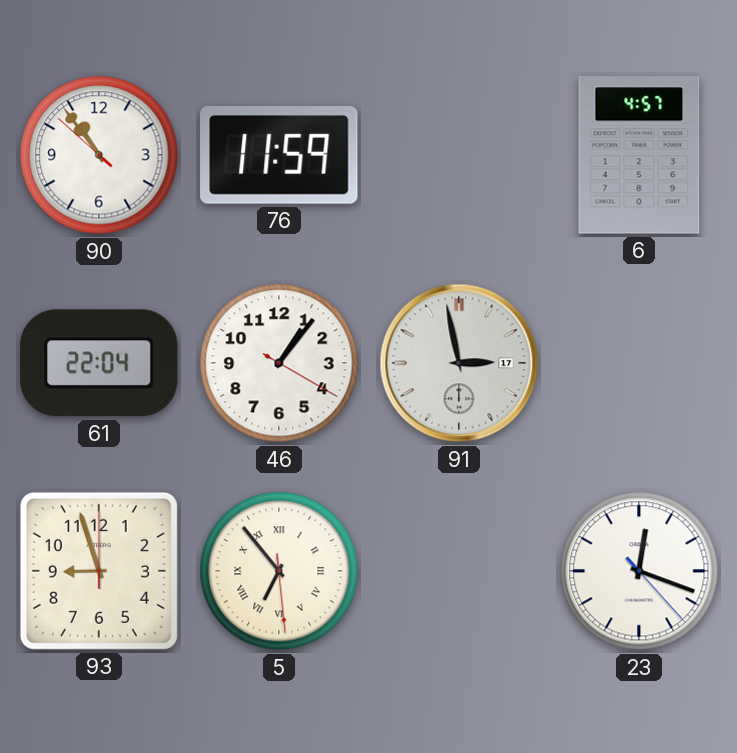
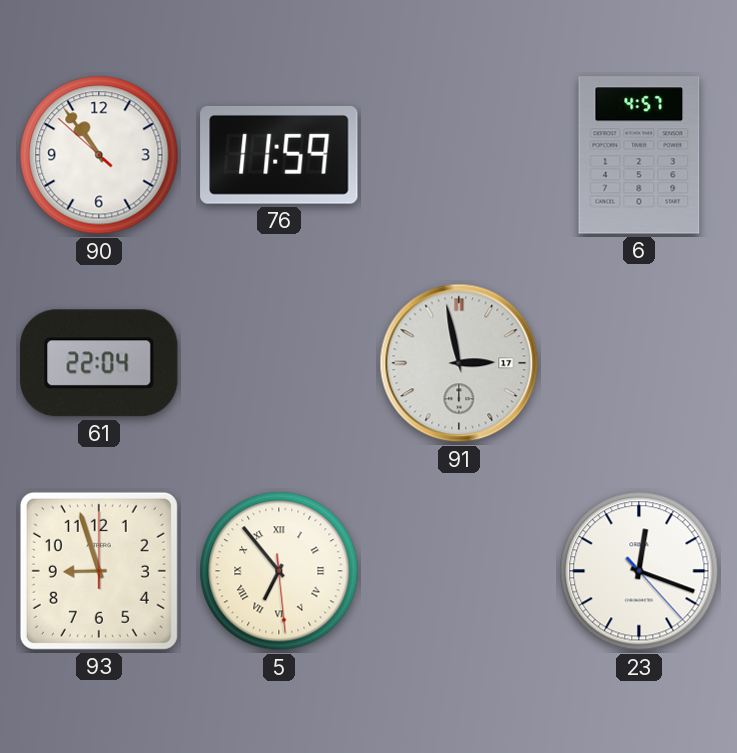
46: 1:06 -> none (279, 363)
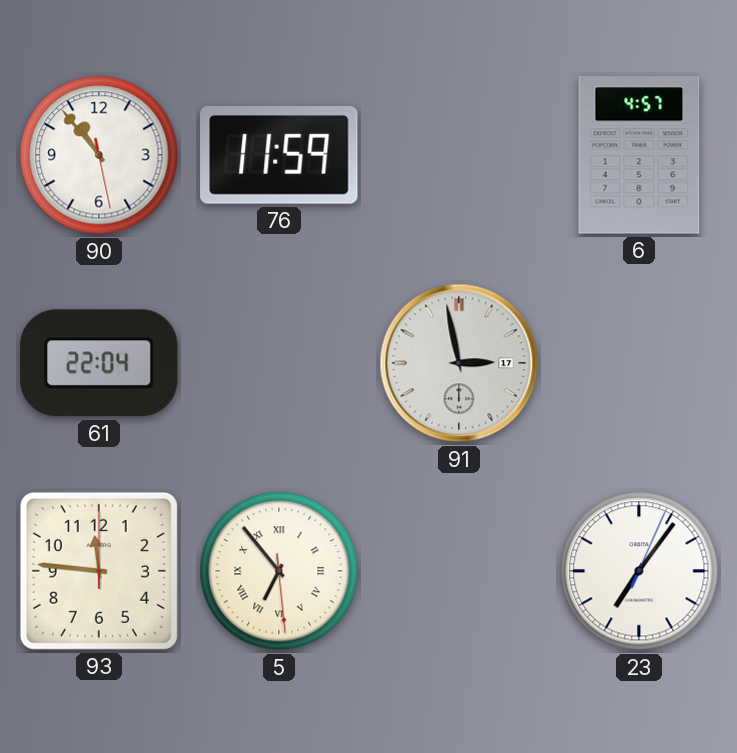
90: 10:53:52 -> 10:53:28 (99, 155)
93: 8:57 -> 11:46 (99, 571)
23: 12:18 -> 7:06 (639, 571)
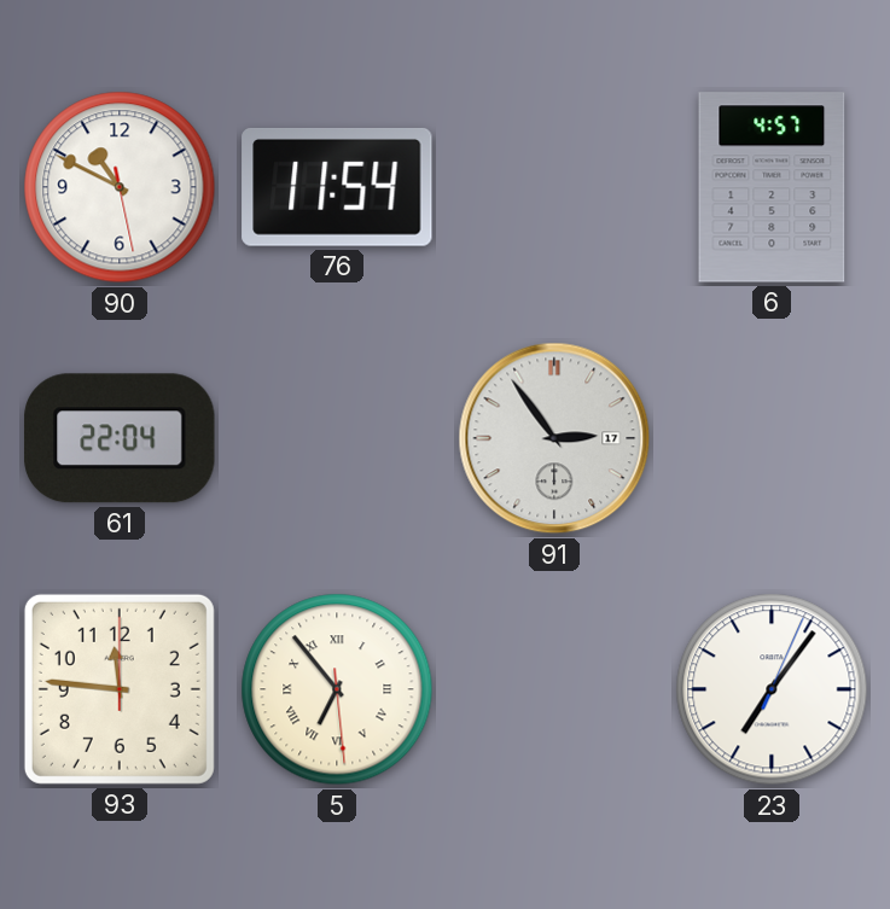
90: 10:53 -> 10:49 (120, 187)
76: 11:59 -> 11:54 (337, 187)
91: 2:58 -> 2:54 (554, 438)
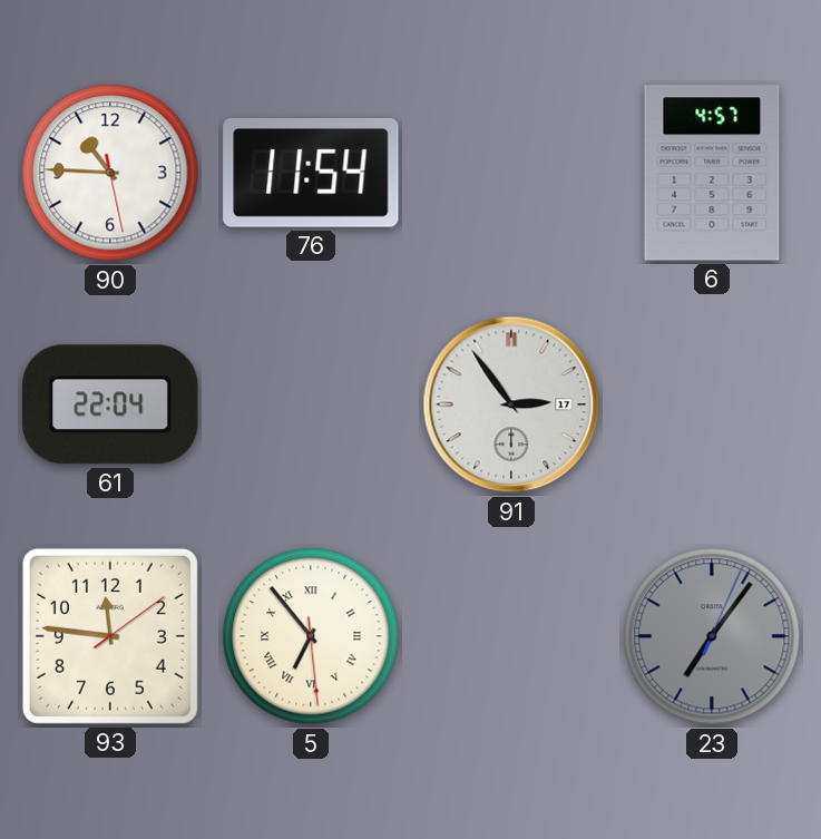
90: 10:49 -> 10:45 (110, 173)
93: 11:46:00 -> 11:46:09 (110, 636)
23 dial: white -> grey (712, 636)
